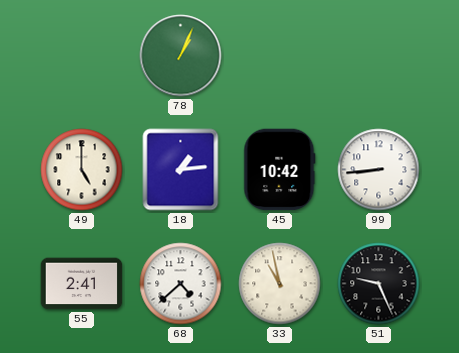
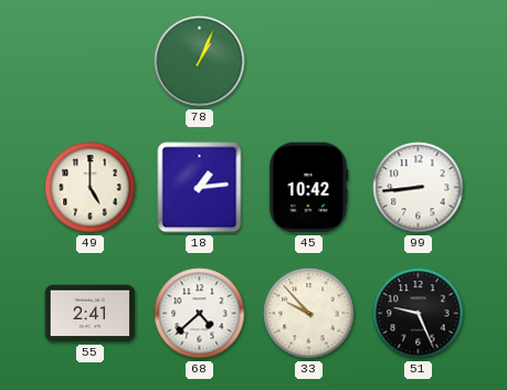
33: 10:58 -> 9:53 (309, 314)
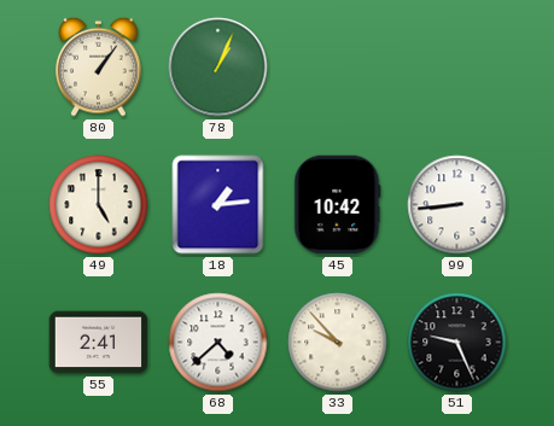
80: none -> 1:06 (99, 66)
